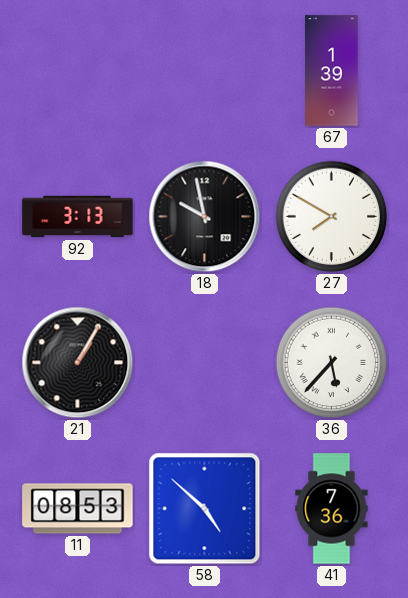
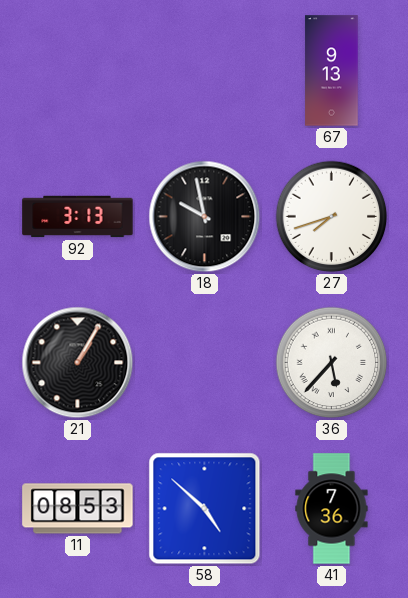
67: 1:39 -> 9:13 (332, 71)
27: 7:50 -> 7:42 (332, 217)
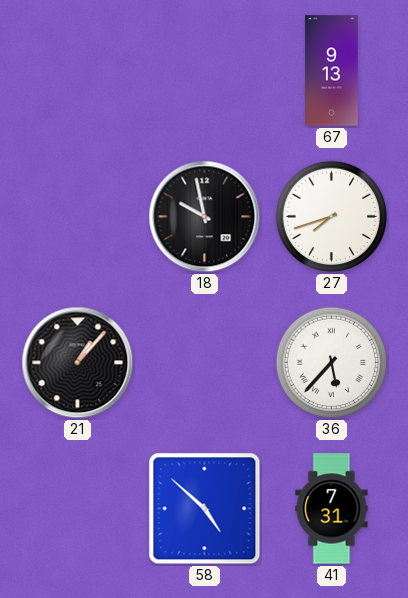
92: 3:13 -> none (78, 217)
21: 1:05 -> 1:07 (78, 363)
11: 08:53 -> none (78, 509)
41: 7:36 -> 7:31 (332, 509)
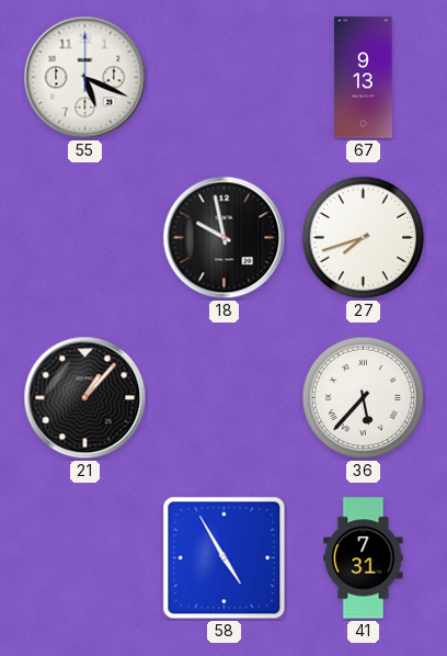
55: none -> 5:19 (85, 78)
58: 4:52 -> 4:55 (225, 558)
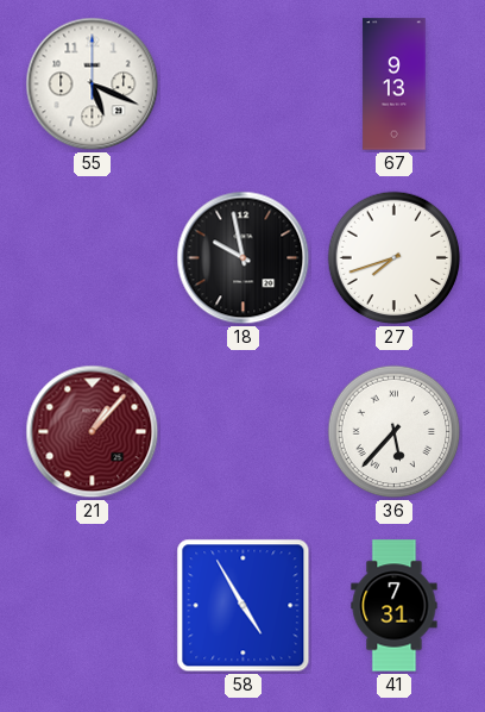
21 dial: black -> burgundy (93, 432)
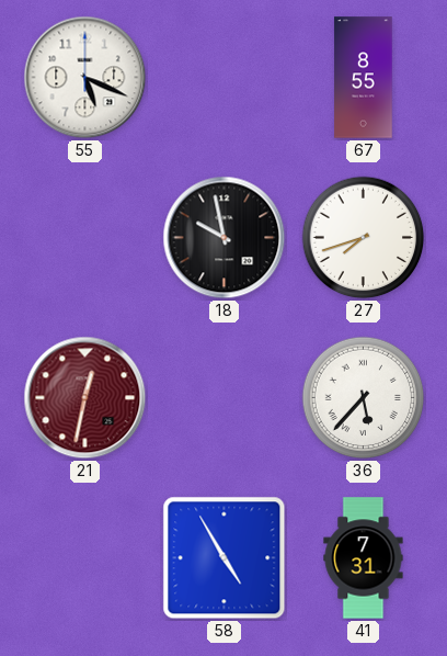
67: 9:13 -> 8:55 (364, 78)
21: 1:07 -> 12:32 (85, 398)
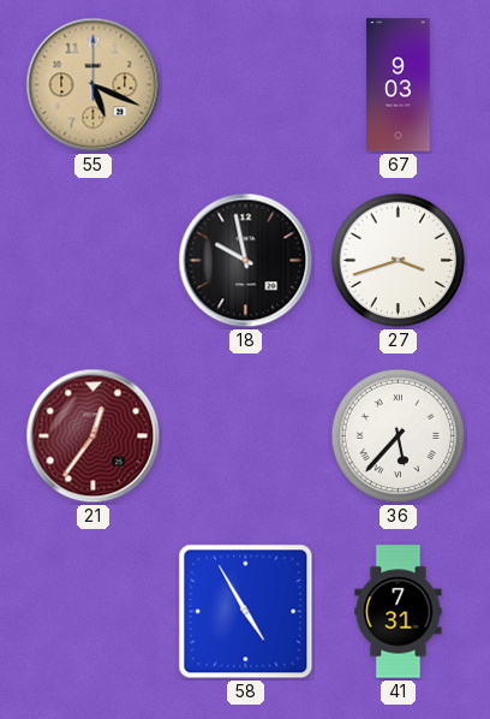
55 dial: white -> champagne (94, 85)
67: 8:55 -> 9:03 (399, 85)
27: 7:42 -> 3:42 (399, 261)
21: 12:32 -> 12:36 (94, 436)
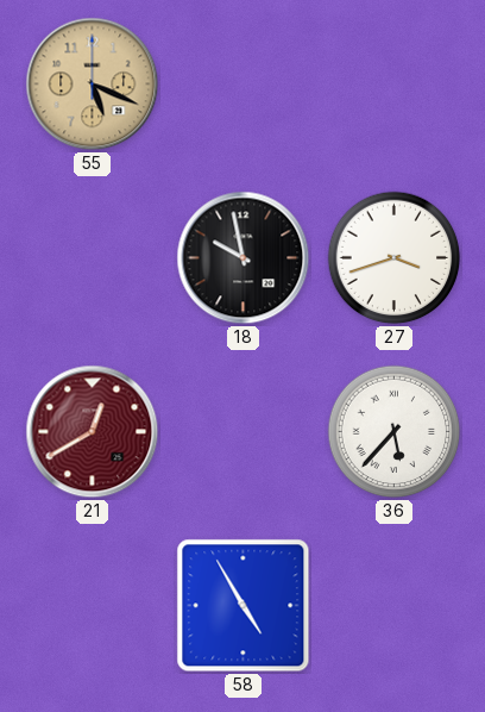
67: 9:03 -> none (399, 85)
21: 12:36 -> 12:40 (93, 432)
41: 7:31 -> none (399, 612)
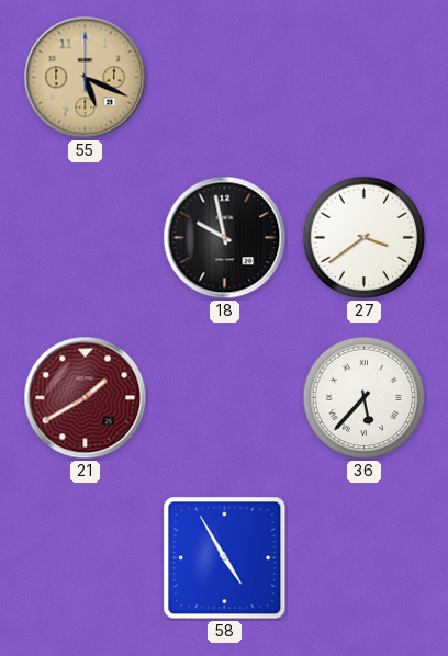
27: 3:42 -> 3:39 (365, 238)
21: 12:40 -> 1:40 (86, 398)
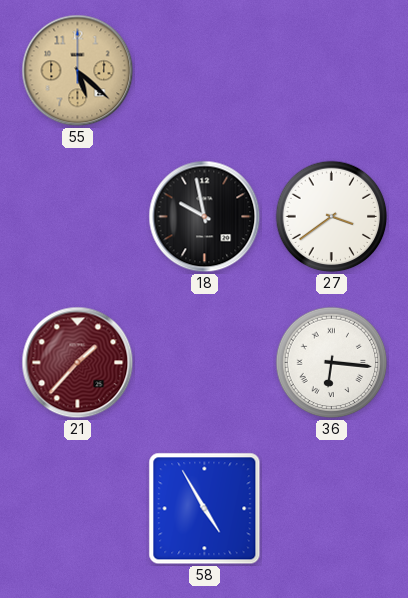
55: 5:19 -> 5:22 (78, 71)
21: 1:40 -> 1:37 (78, 363)
36: 5:37 -> 6:16 (332, 363)
